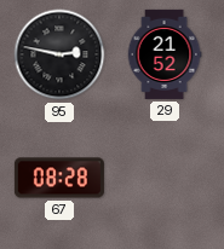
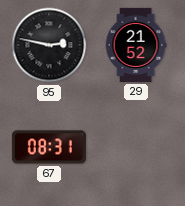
67: 08:28 -> 08:31 (49, 147)
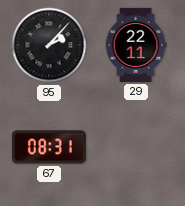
95: 2:47 -> 2:07 (49, 45)
29: 21:52 -> 22:11 (136, 45)
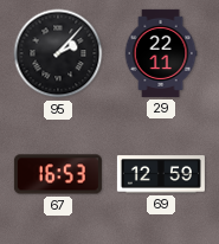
67: 08:31 -> 16:53 (58, 174)
69: none -> 12:59 (161, 174)
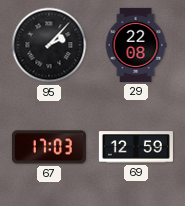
29: 22:11 -> 22:08 (136, 45)
67: 16:53 -> 17:03 (49, 147)
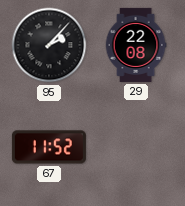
67: 17:03 -> 11:52 (49, 147)
69: 12:59 -> none (136, 147)
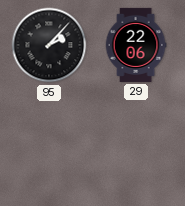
29: 22:08 -> 22:06 (136, 45)
67: 11:52 -> none (49, 147)
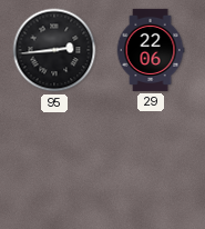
95: 2:07 -> 2:44 (54, 50)
